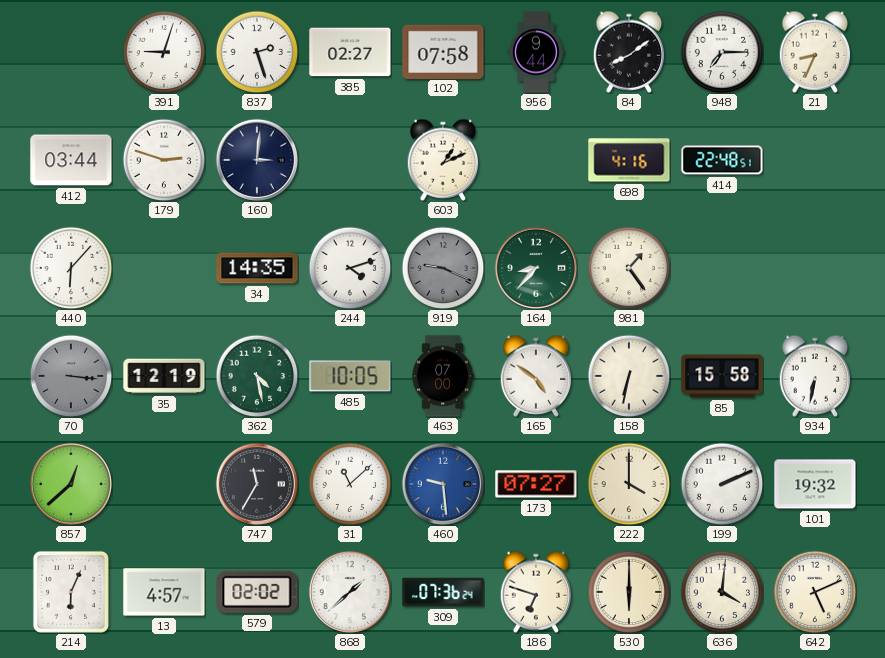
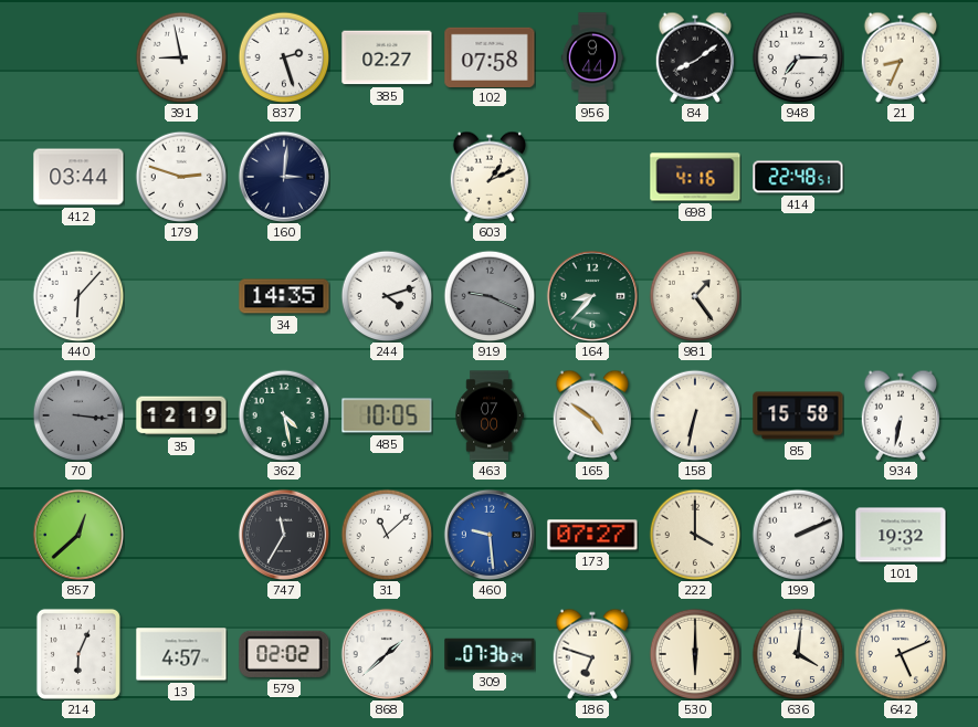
391: 9:03 -> 8:58 (181, 57)
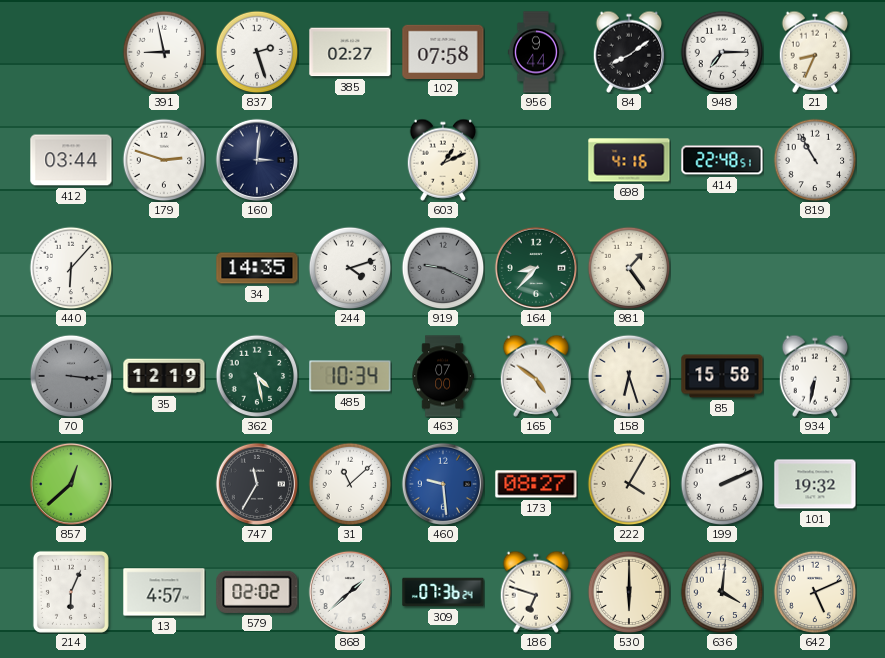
819: none -> 10:55 (815, 160)
485: 10:05 -> 10:34 (350, 376)
158: 6:32 -> 6:27 (629, 376)
173: 07:27 -> 08:27 (536, 484)
222: 4:00 -> 4:05 (629, 484)
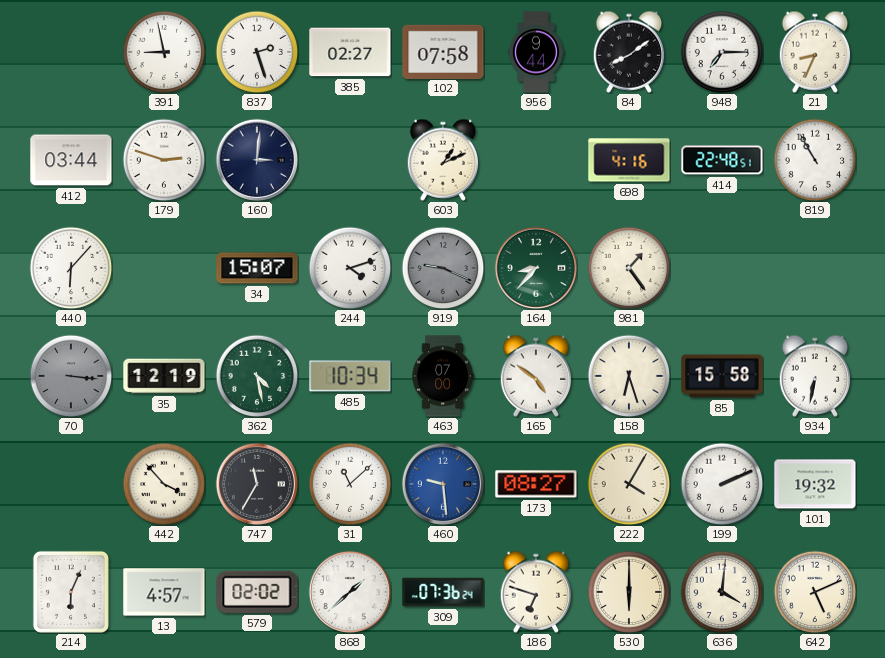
34: 14:35 -> 15:07 (257, 268)
857: 12:38 -> none (71, 484)
442: none -> 3:53 (164, 484)
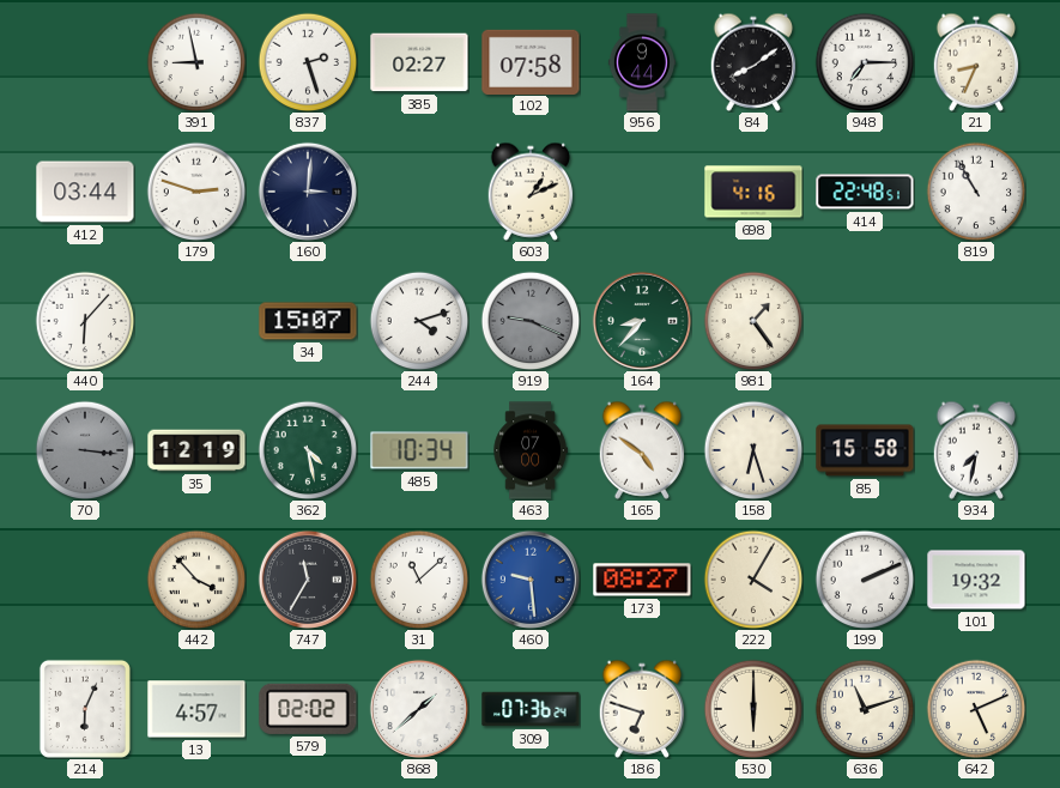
934: 6:32 -> 7:32 (976, 450)
636: 4:01 -> 11:12 (865, 709)
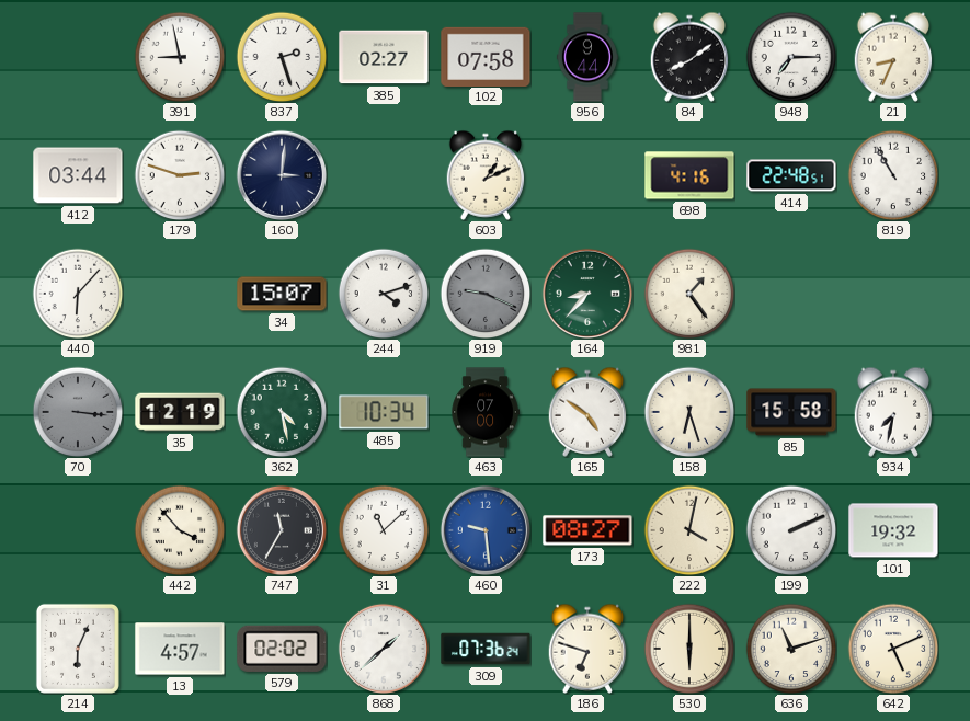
222: 4:05 -> 4:02 (689, 530)
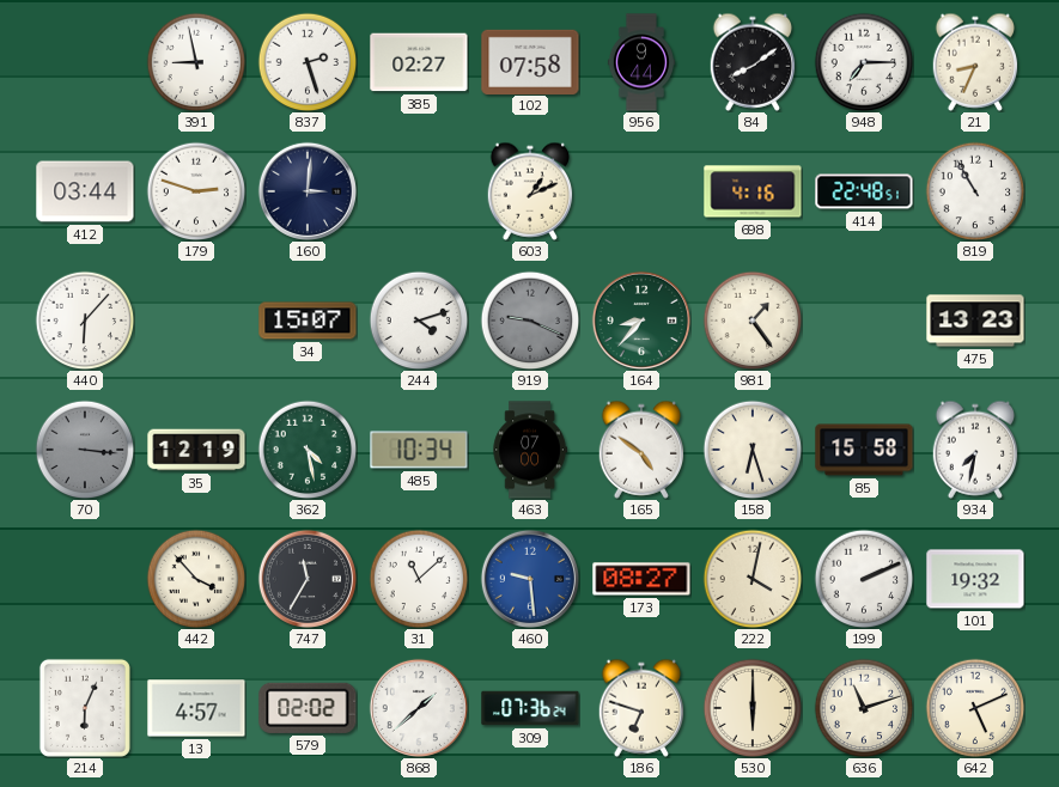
475: none -> 13:23 (975, 321)
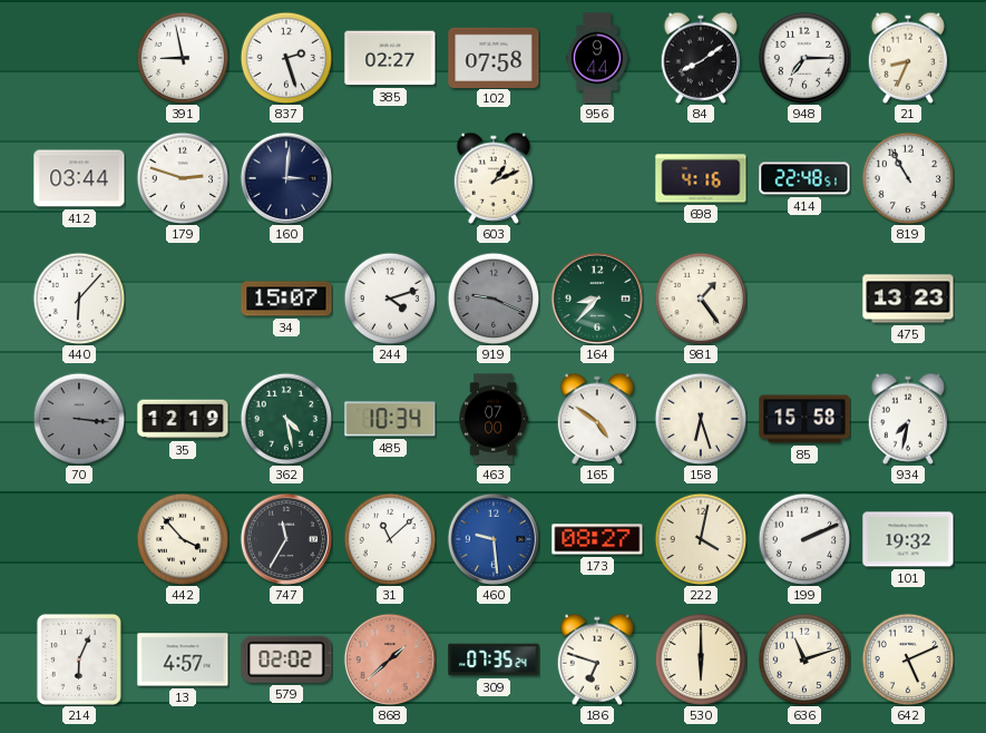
868 dial: white -> salmon (390, 659)
309: 07:36 -> 07:35 (494, 659)
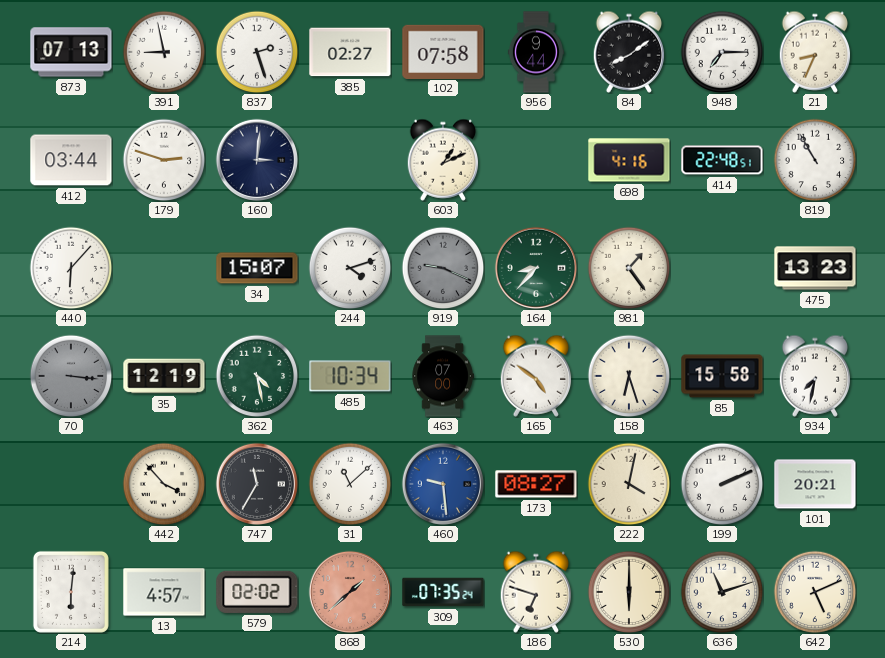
873: none -> 07:13 (71, 52)
101: 19:32 -> 20:21 (815, 484)
214: 6:04 -> 6:01 (71, 592)
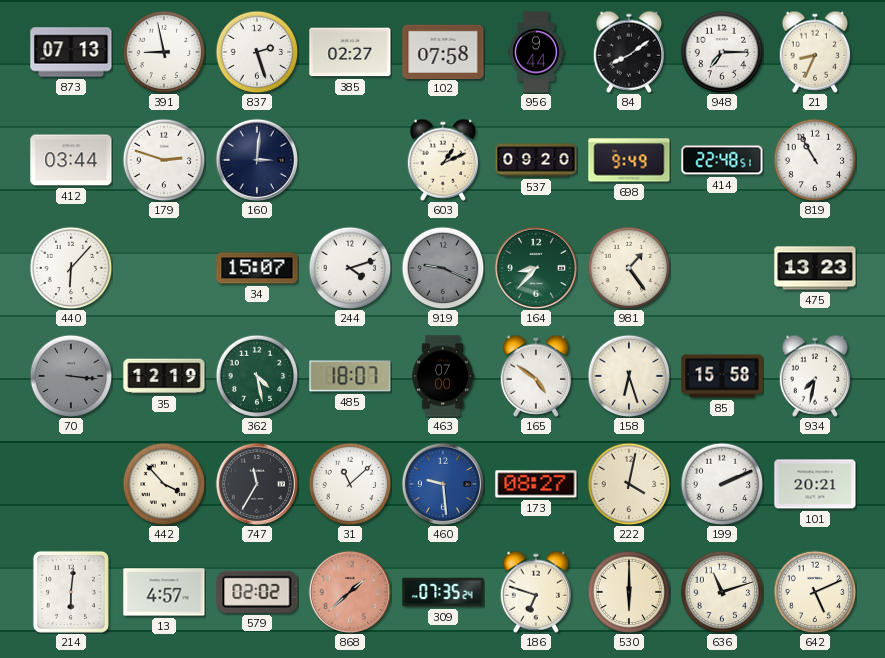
537: none -> 09:20 (536, 160)
698: 4:16 -> 9:49 (629, 160)
485: 10:34 -> 18:07 (350, 376)
